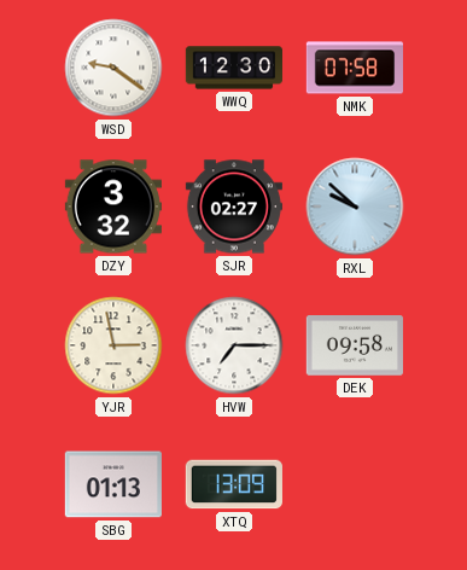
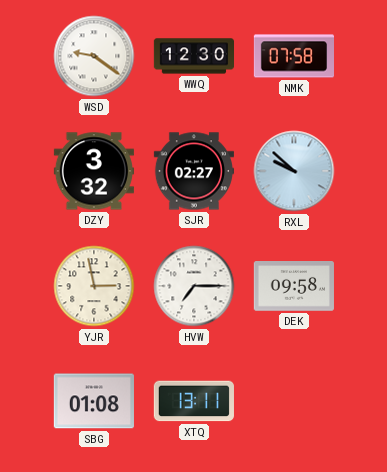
SBG: 01:13 -> 01:08 (94, 401)
XTQ: 13:09 -> 13:11 (194, 401)
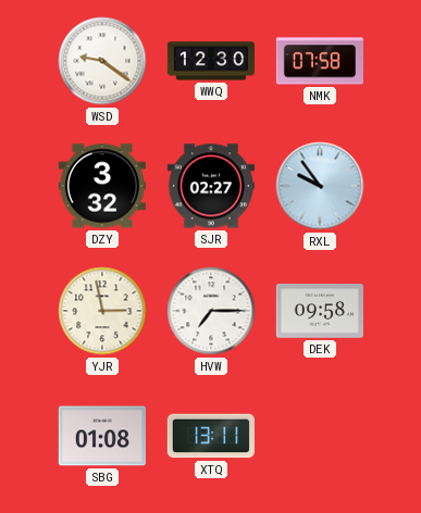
RXL: 9:52 -> 9:54 (320, 186)
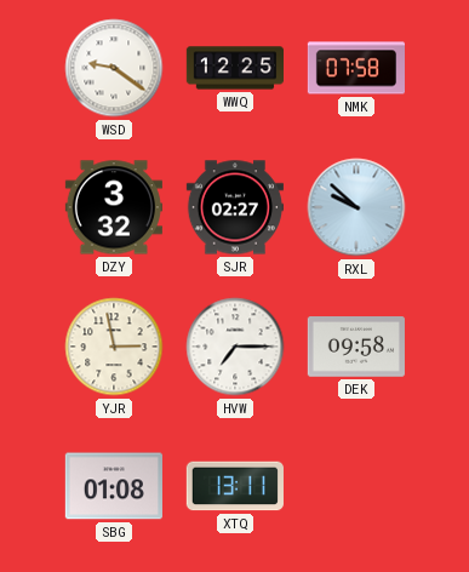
WWQ: 12:30 -> 12:25 (234, 68)
RXL: 9:54 -> 9:52 (356, 207)
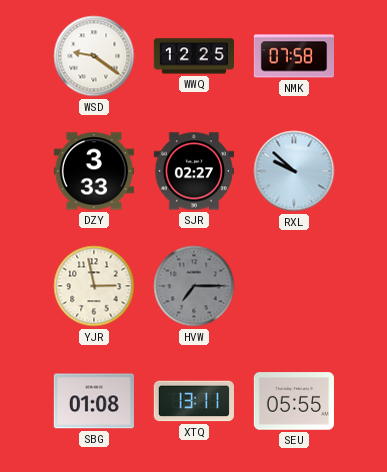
DZY: 3:32 -> 3:33 (93, 171)
HVW dial: white -> grey (194, 286)
DEK: 09:58 -> none (356, 348)
SEU: none -> 05:55 (294, 401)
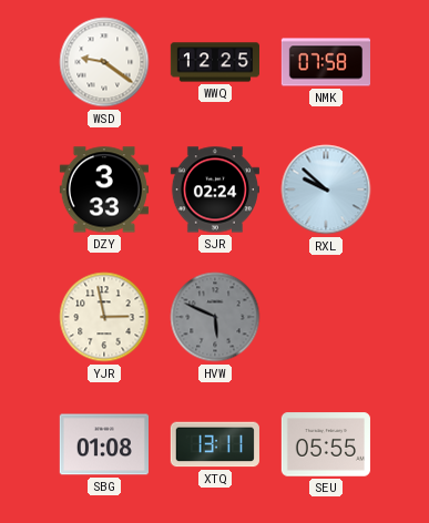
SJR: 02:27 -> 02:24 (214, 189)
HVW: 7:15 -> 5:49 (215, 317)
